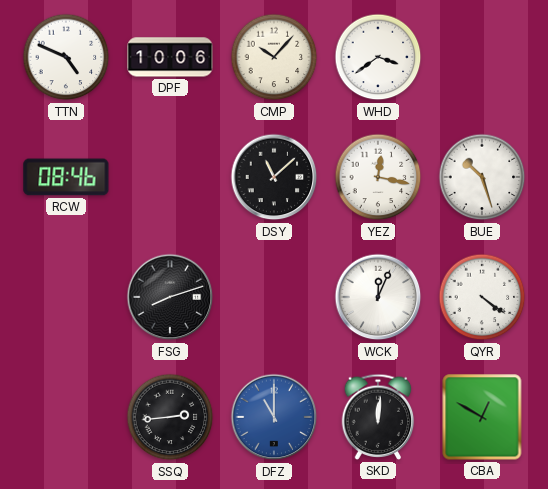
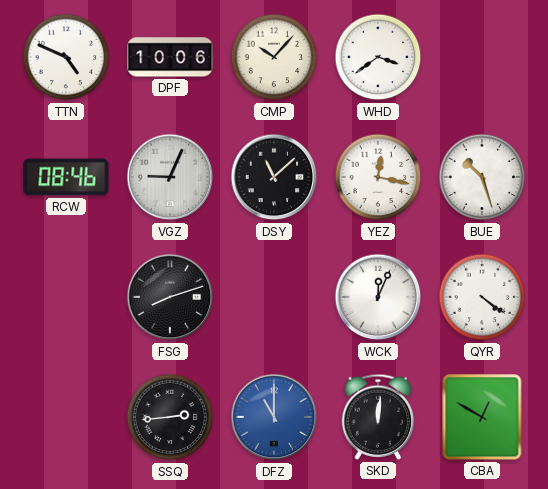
VGZ: none -> 9:04 (170, 177)
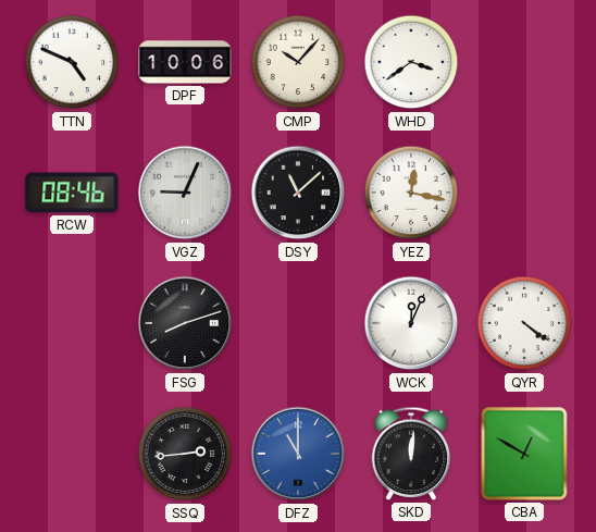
BUE: 10:27 -> none (482, 177)
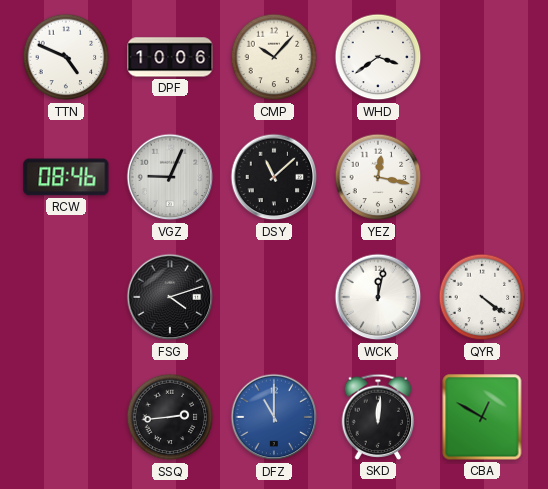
FSG: 8:12 -> 4:12 (170, 297)
WCK: 12:04 -> 12:02 (378, 297)
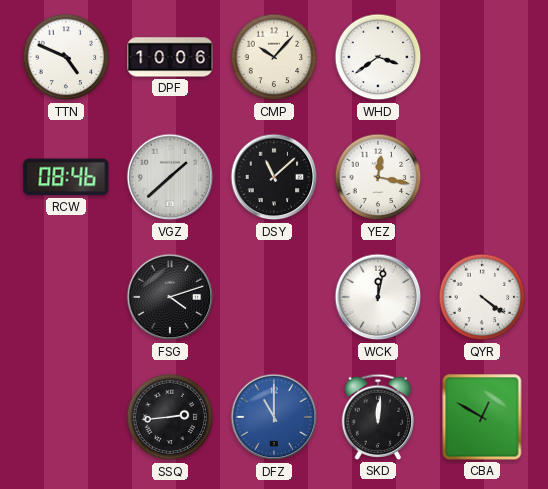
VGZ: 9:04 -> 1:38 (170, 177)
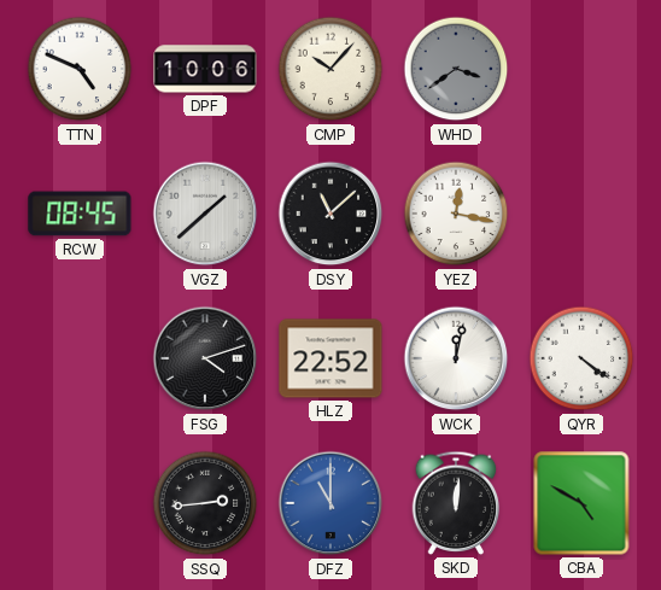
WHD dial: white -> grey (456, 69)
RCW: 08:46 -> 08:45 (80, 214)
HLZ: none -> 22:52 (330, 358)
CBA: 12:50 -> 4:50 (581, 503)
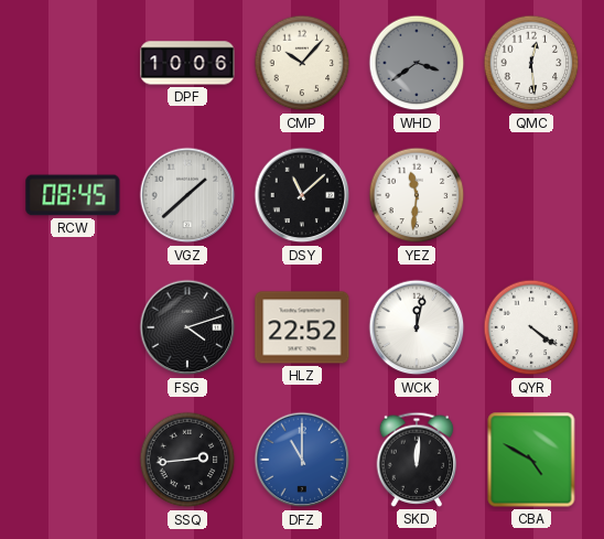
TTN: 4:49 -> none (80, 69)
QMC: none -> 12:29 (531, 63)
YEZ: 12:17 -> 11:31 (417, 195)
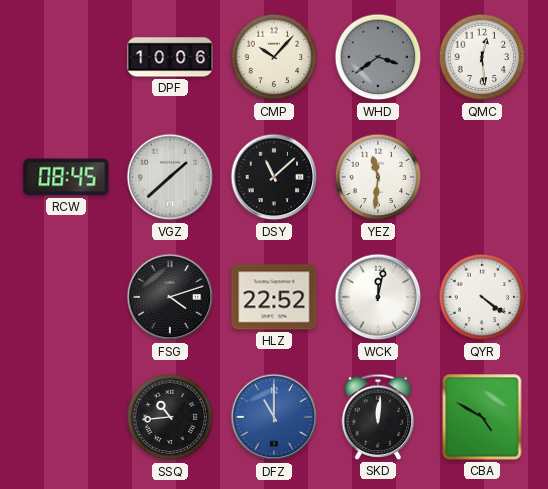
SSQ: 2:44 -> 10:44 (170, 417)
